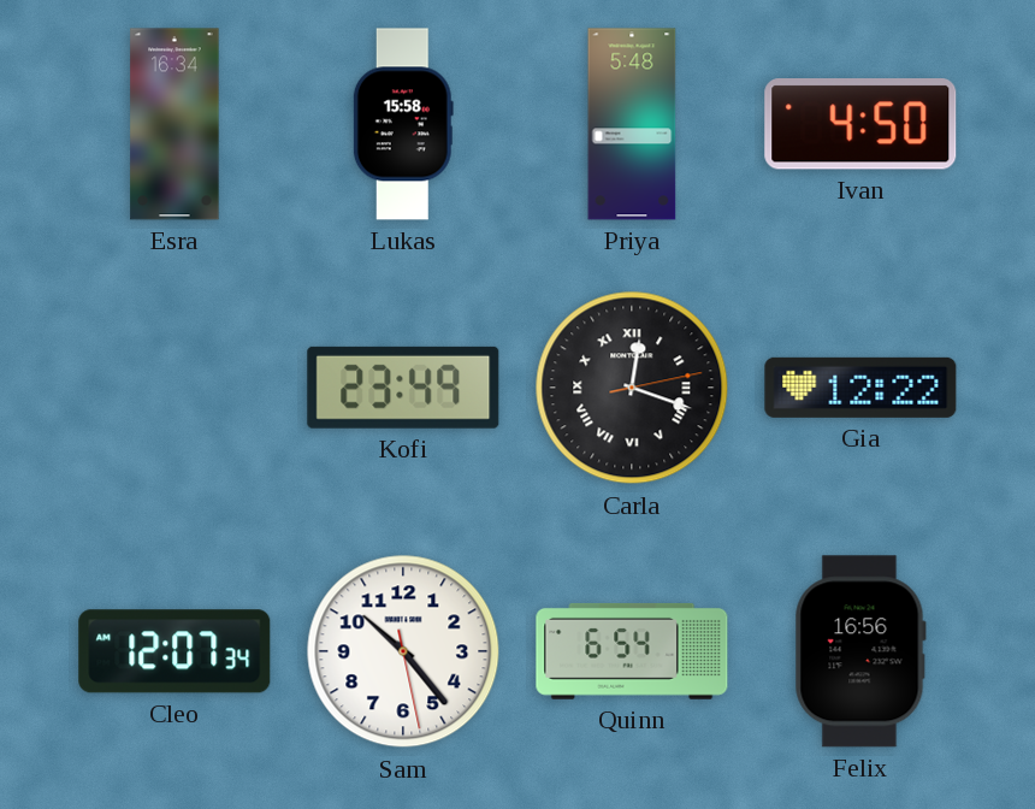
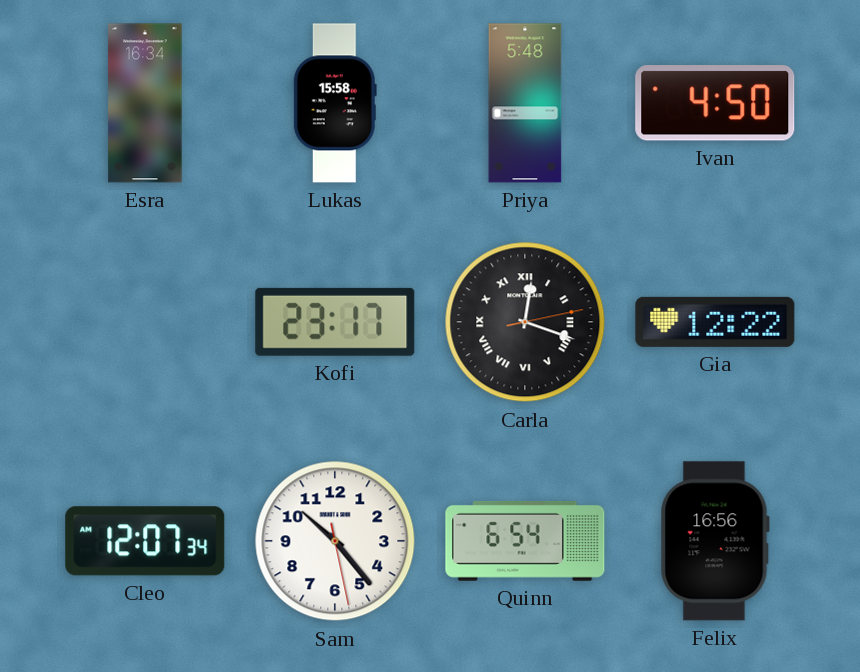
Kofi: 23:49 -> 23:17 (335, 322)
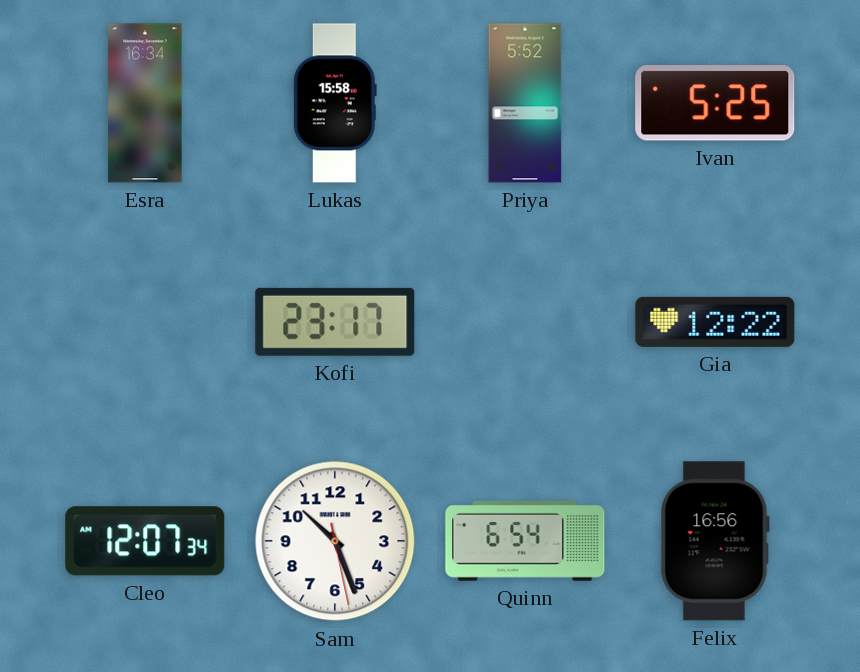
Priya: 5:48 -> 5:52 (525, 103)
Ivan: 4:50 -> 5:25 (715, 104)
Carla: 12:18 -> none (525, 322)
Sam: 10:23 -> 10:26 (335, 541)
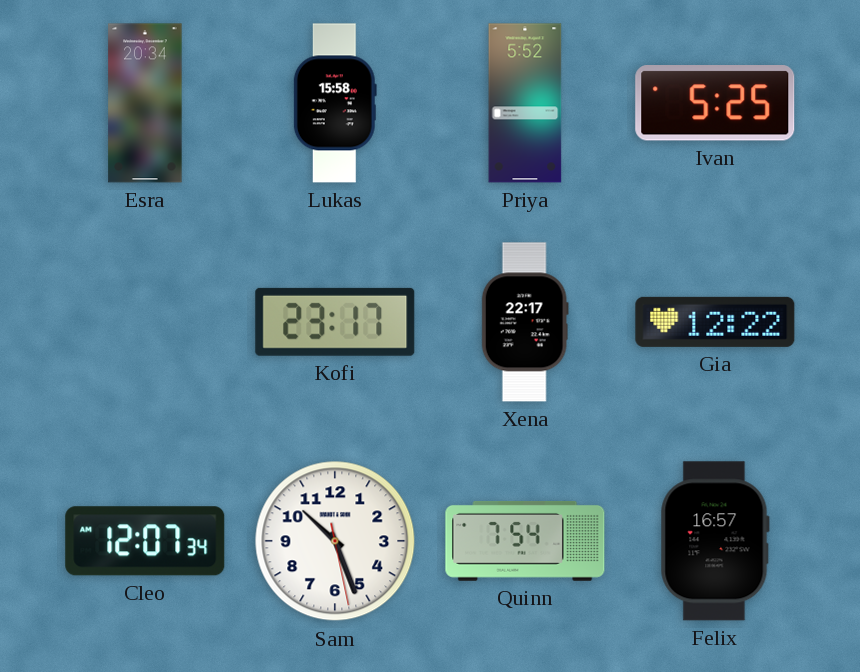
Esra: 16:34 -> 20:34 (145, 103)
Xena: none -> 22:17 (525, 322)
Quinn: 6:54 -> 7:54 (525, 541)
Felix: 16:56 -> 16:57 (715, 541)
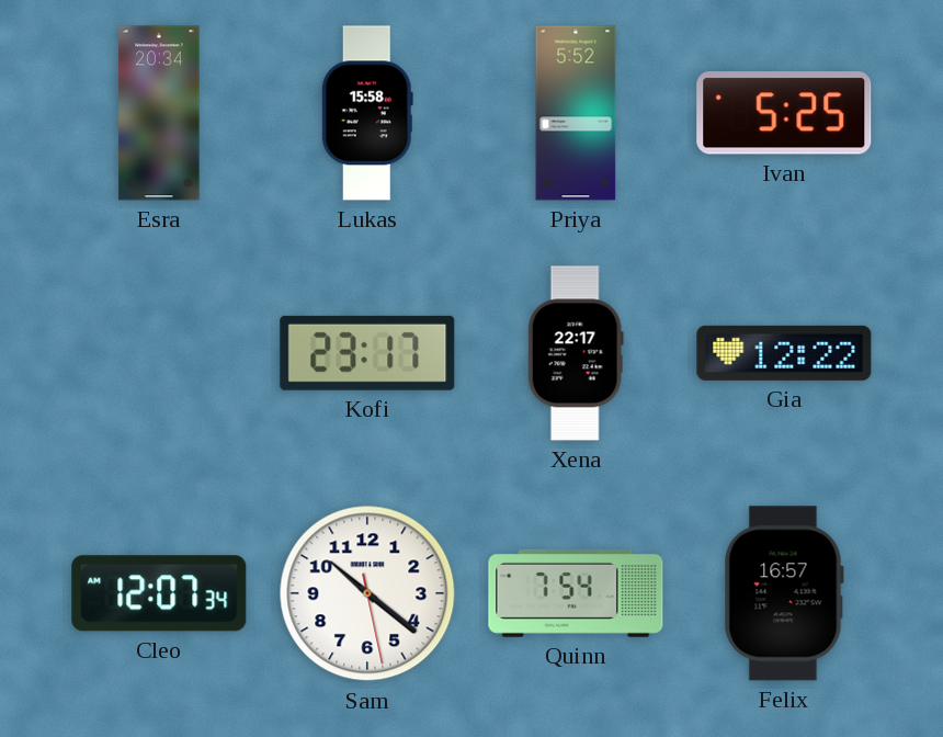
Sam: 10:26 -> 10:21 (367, 593)
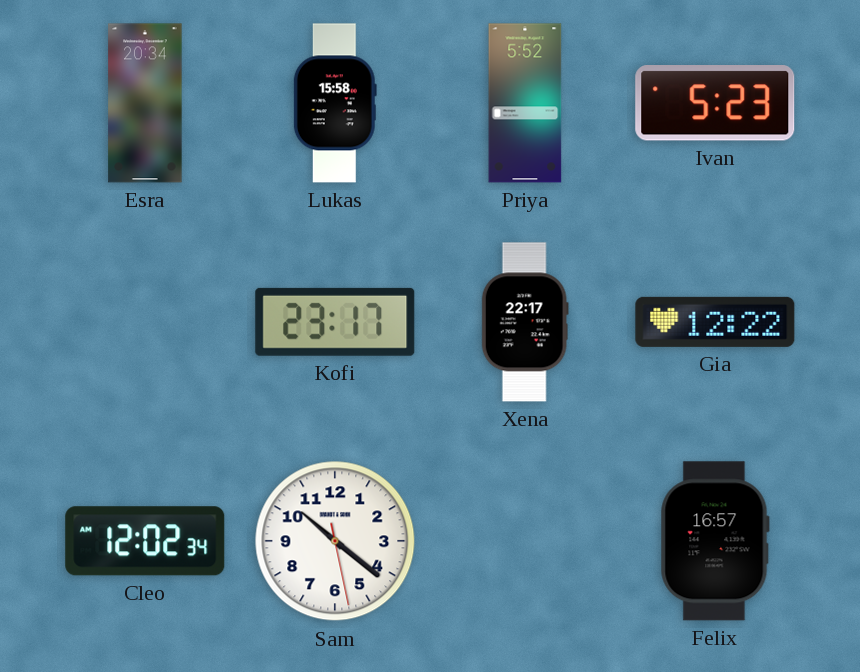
Ivan: 5:25 -> 5:23 (715, 104)
Cleo: 12:07 -> 12:02 (145, 541)
Quinn: 7:54 -> none (576, 593)
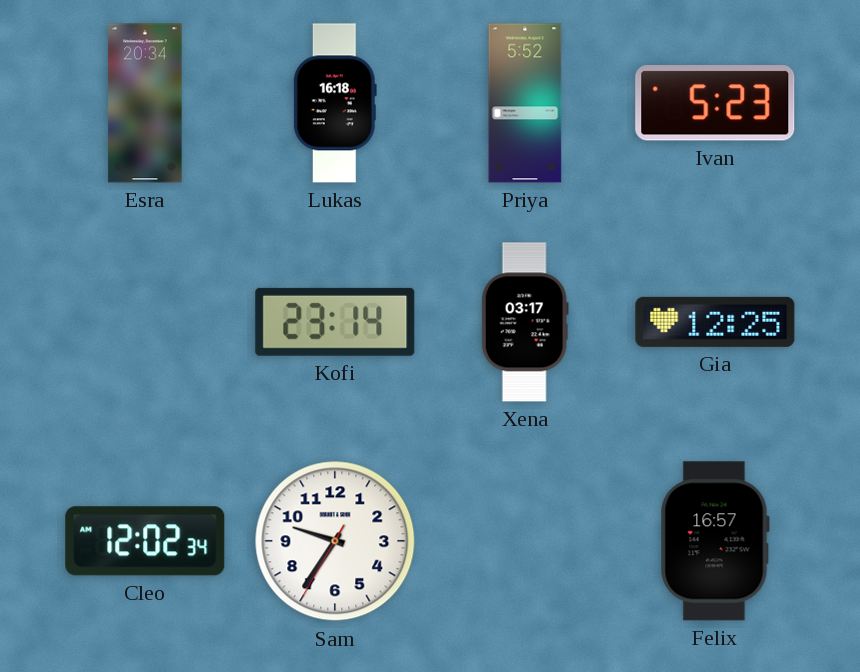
Lukas: 15:58 -> 16:18 (335, 103)
Kofi: 23:17 -> 23:14 (335, 322)
Xena: 22:17 -> 03:17 (525, 322)
Gia: 12:22 -> 12:25 (715, 322)
Sam: 10:21 -> 9:35 (335, 541)
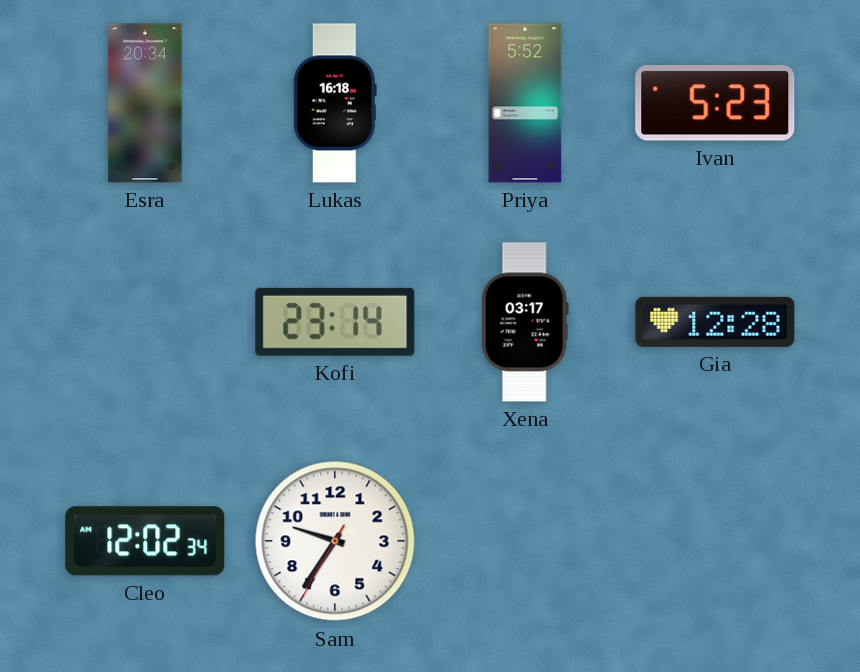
Gia: 12:25 -> 12:28 (715, 322)
Felix: 16:57 -> none (715, 541)
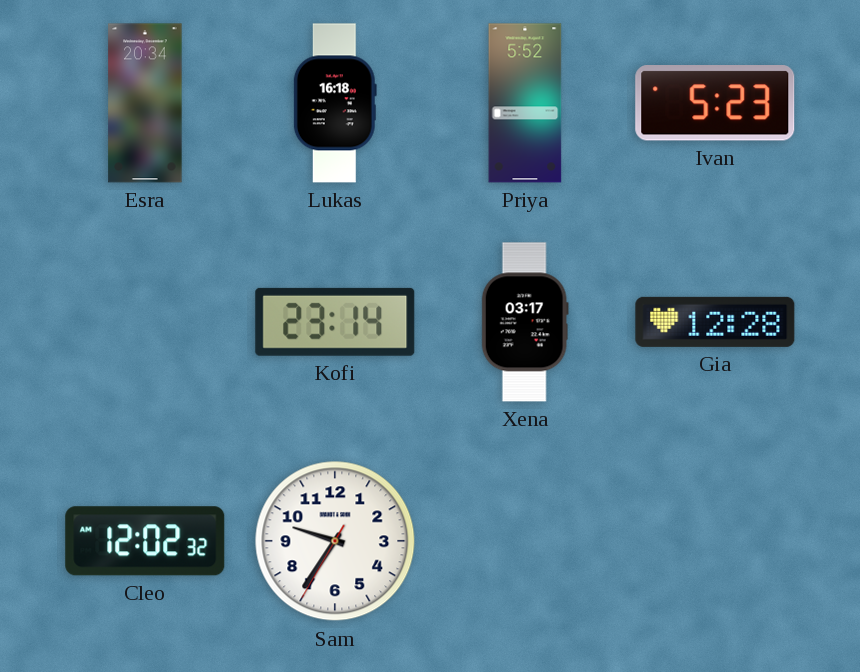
Cleo: 12:02:34 -> 12:02:32 (145, 541)
